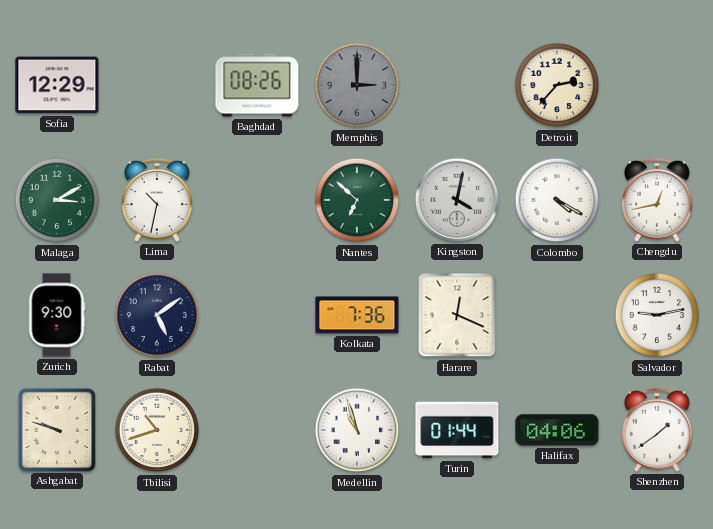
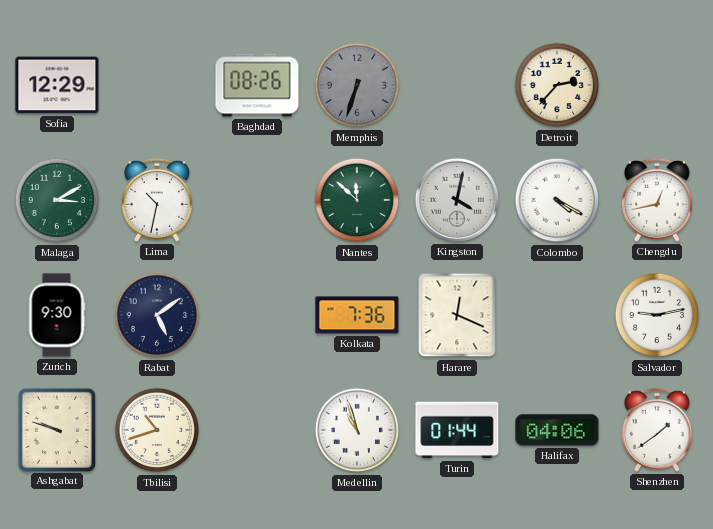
Memphis: 3:00 -> 6:33 (357, 85)
Nantes: 6:52 -> 11:52 (357, 200)
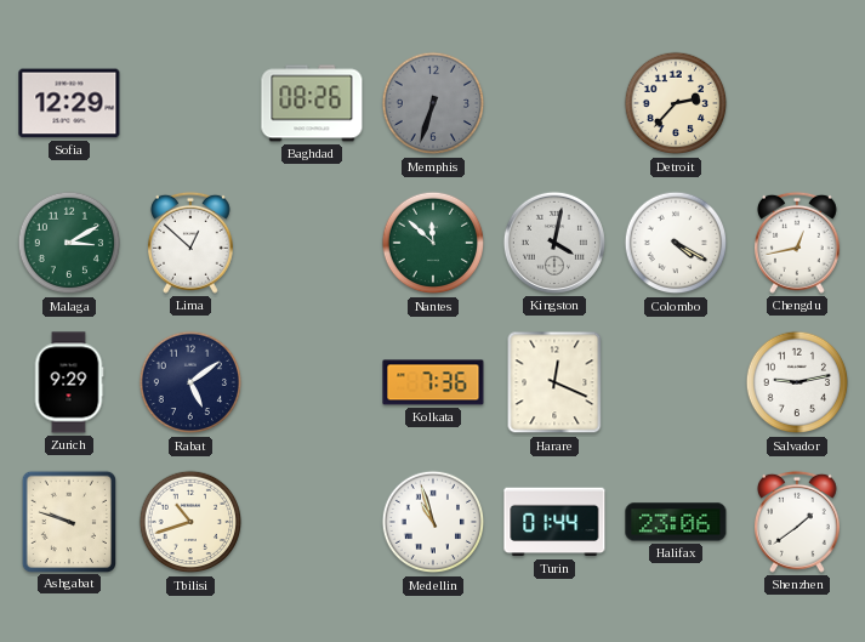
Lima: 10:32 -> 12:52 (190, 243)
Zurich: 9:30 -> 9:29 (69, 382)
Halifax: 04:06 -> 23:06 (676, 522)
